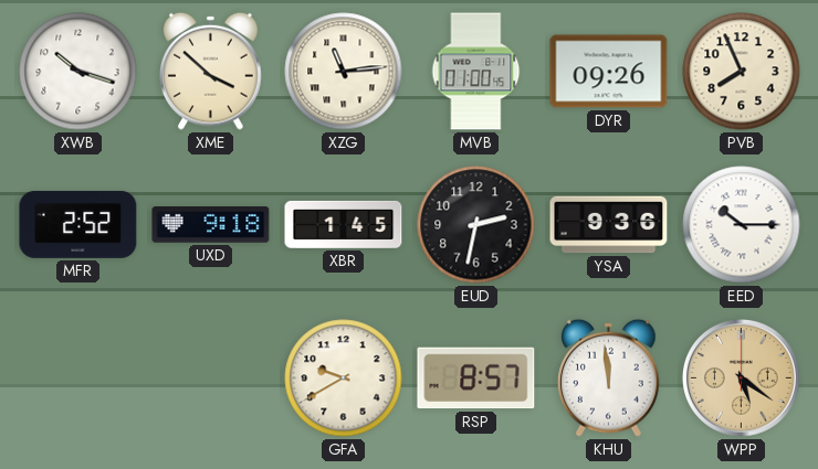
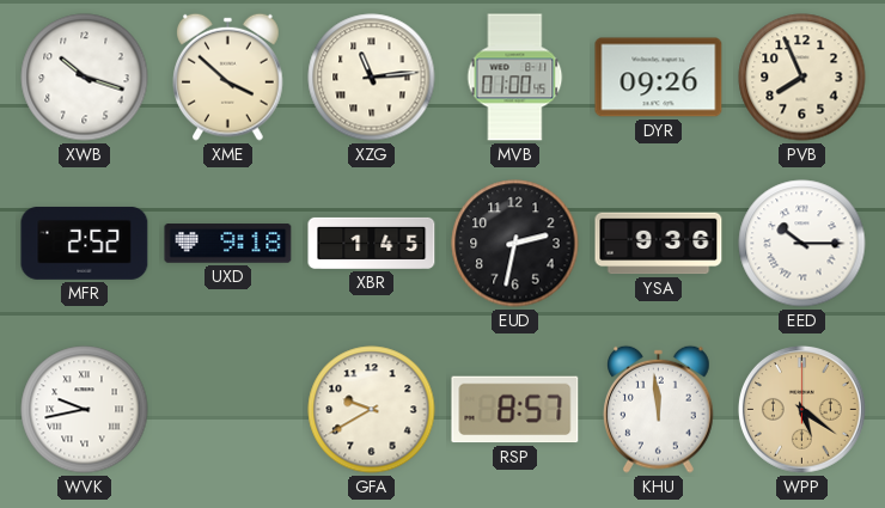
WVK: none -> 9:43 (85, 410)
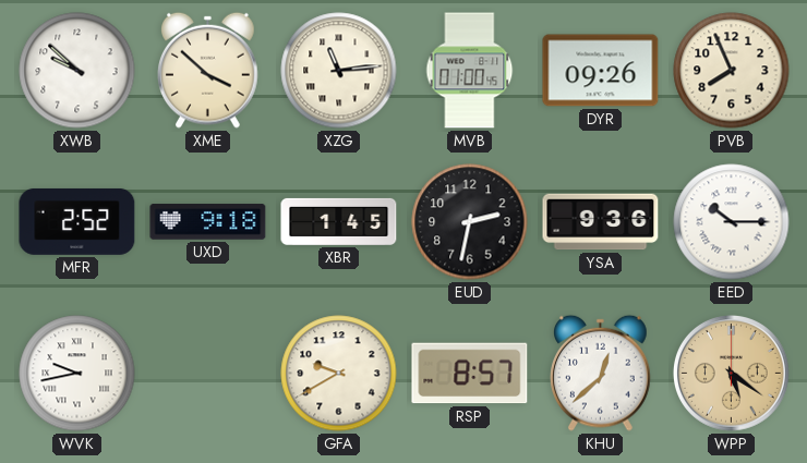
XWB: 10:18 -> 9:52 (77, 71)
KHU: 11:59 -> 12:38 (601, 373)
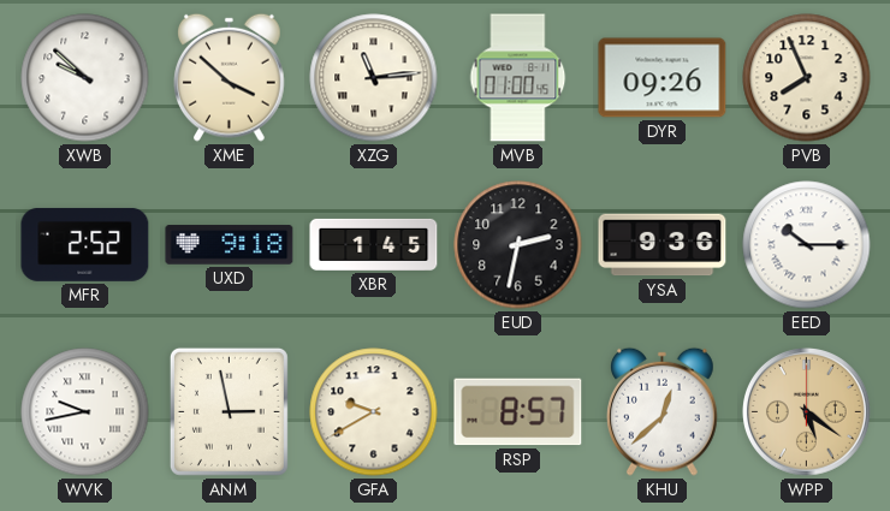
ANM: none -> 2:58 (229, 411)
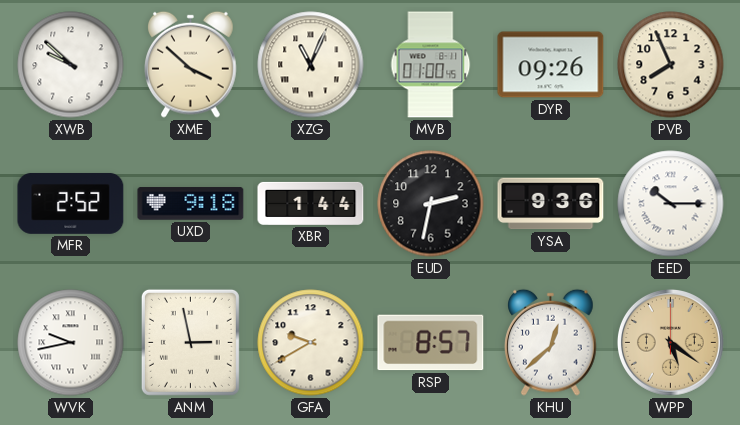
XZG: 11:14 -> 11:04 (311, 65)
XBR: 1:45 -> 1:44 (311, 203)
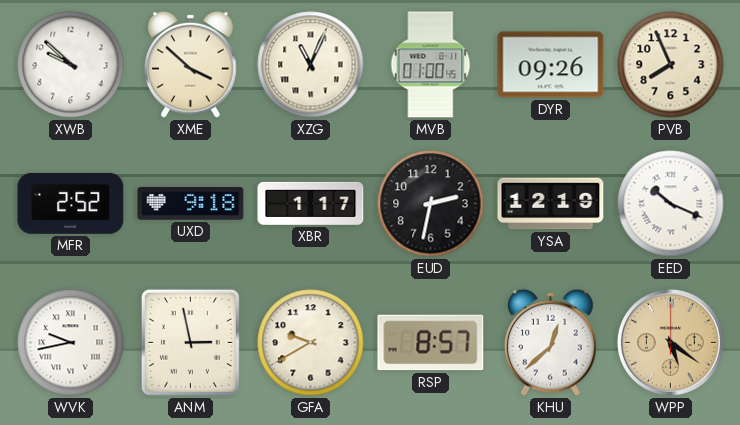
XBR: 1:44 -> 1:17 (311, 203)
YSA: 9:36 -> 12:19 (551, 204)
EED: 10:15 -> 10:19 (671, 204)
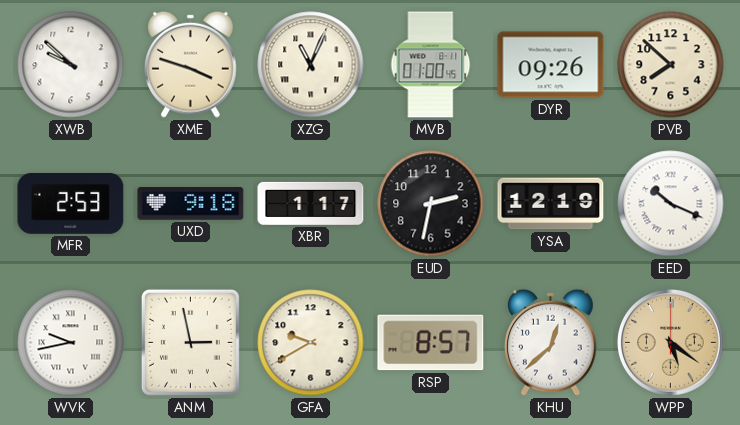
XME: 3:52 -> 3:48 (191, 64)
PVB: 7:56 -> 7:52 (671, 65)
MFR: 2:52 -> 2:53 (71, 203)
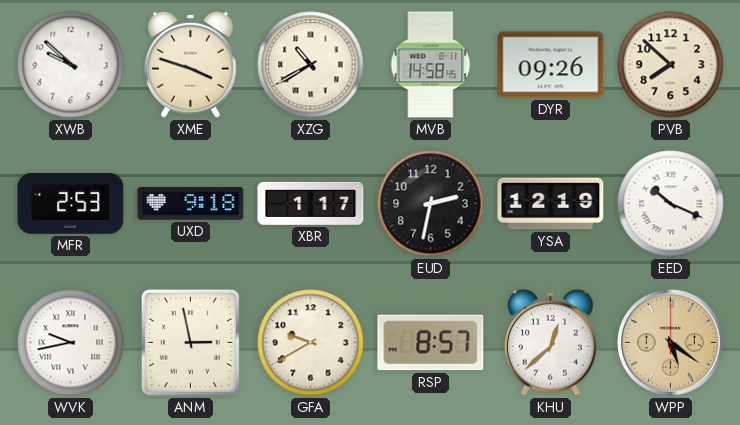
XZG: 11:04 -> 10:40 (311, 65)
MVB: 01:00 -> 14:58 (431, 65)
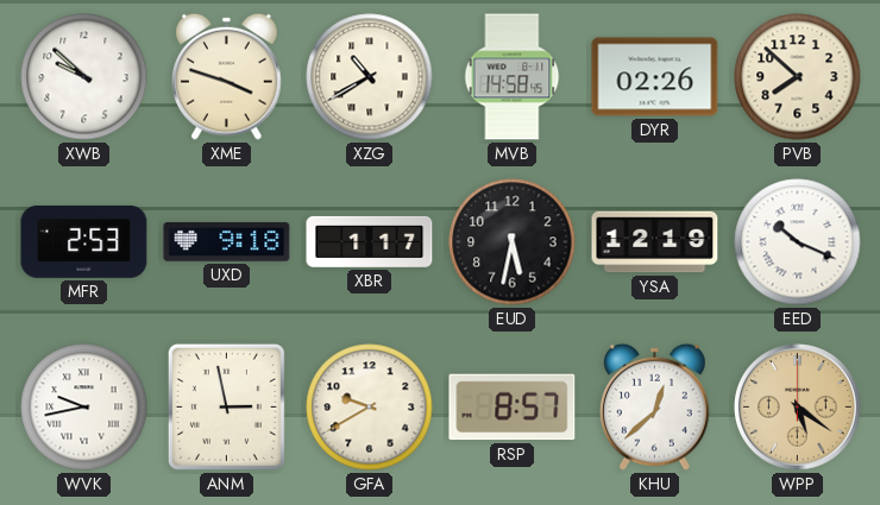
DYR: 09:26 -> 02:26 (655, 77)
EUD: 2:32 -> 5:32 (513, 242)
